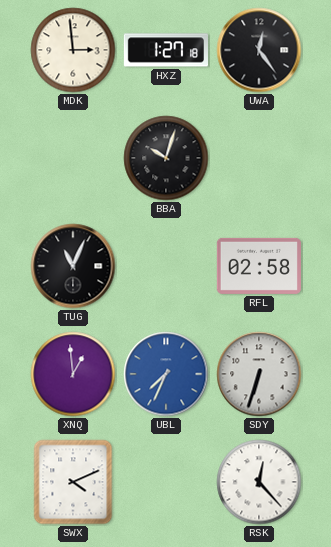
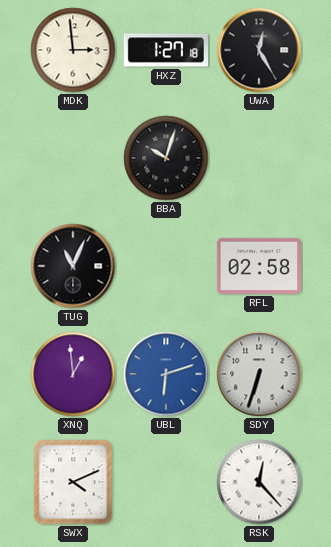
UWA: 12:24 -> 12:25 (259, 50)
UBL: 7:34 -> 6:12 (166, 374)
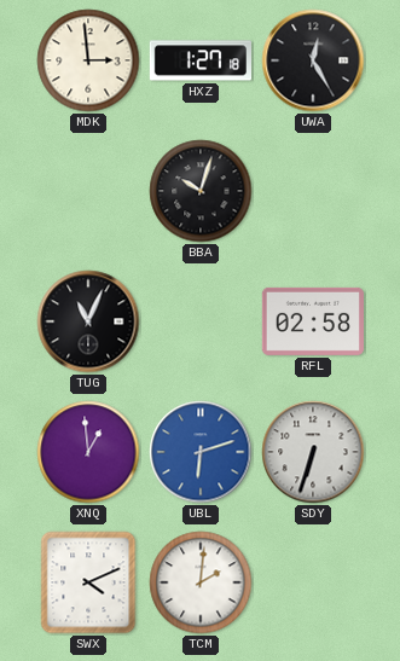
TCM: none -> 2:01 (201, 582)
RSK: 12:23 -> none (259, 482)
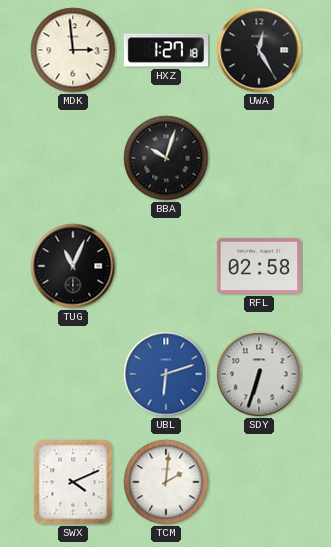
XNQ: 12:59 -> none (88, 452)
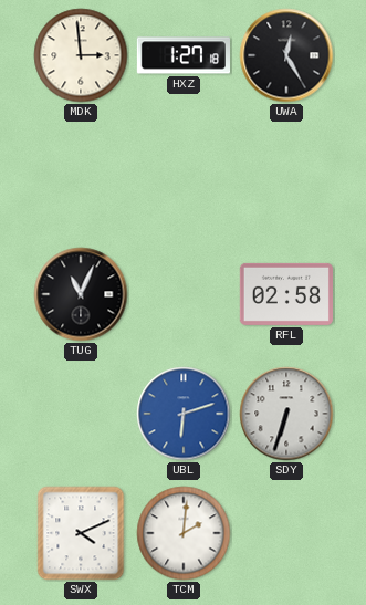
BBA: 10:03 -> none (166, 158)
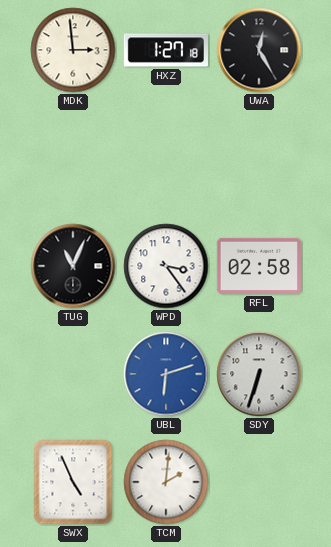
WPD: none -> 3:24 (166, 266)
SWX: 4:11 -> 4:56 (73, 482)
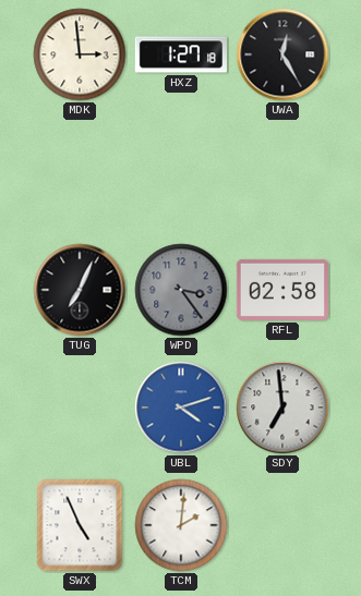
TUG: 11:04 -> 7:04 (80, 290)
WPD dial: white -> grey (181, 290)
UBL: 6:12 -> 4:12 (181, 408)
SDY: 6:33 -> 6:59 (282, 408)
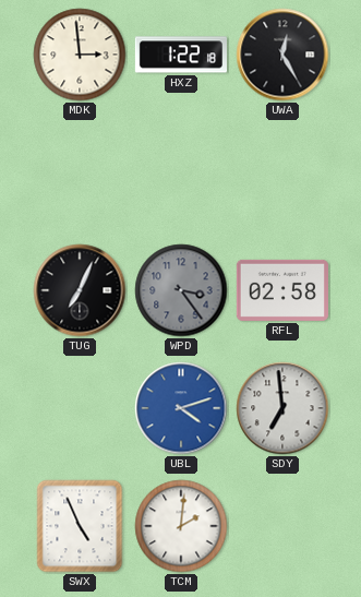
HXZ: 1:27 -> 1:22 (180, 55)
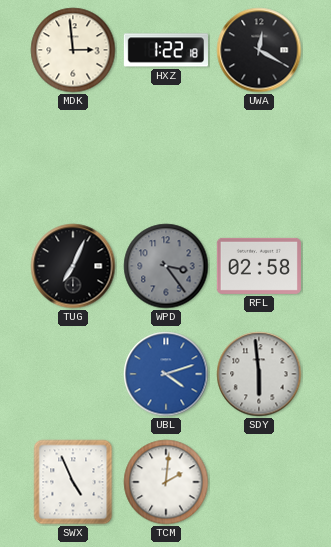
UWA: 12:25 -> 12:20 (259, 50)
SDY: 6:59 -> 5:59 (259, 374)
